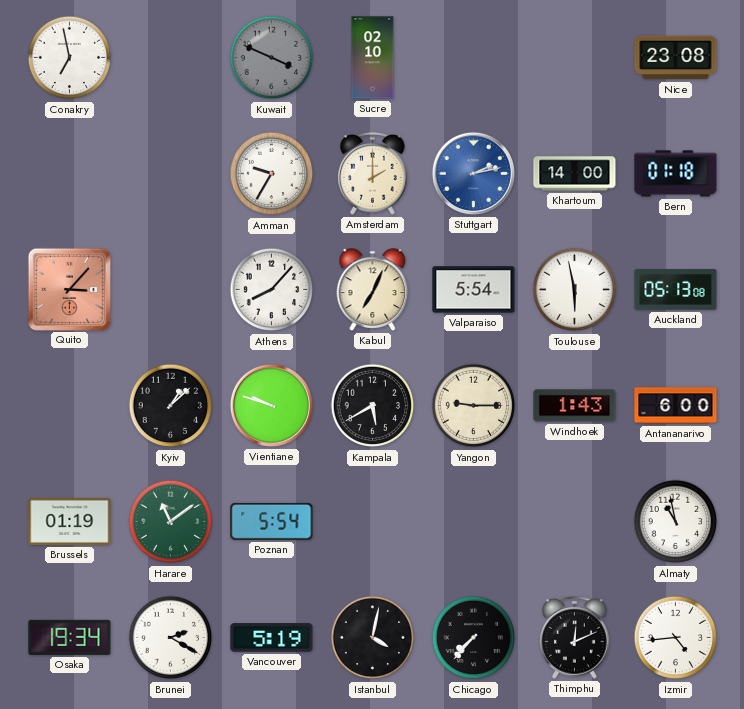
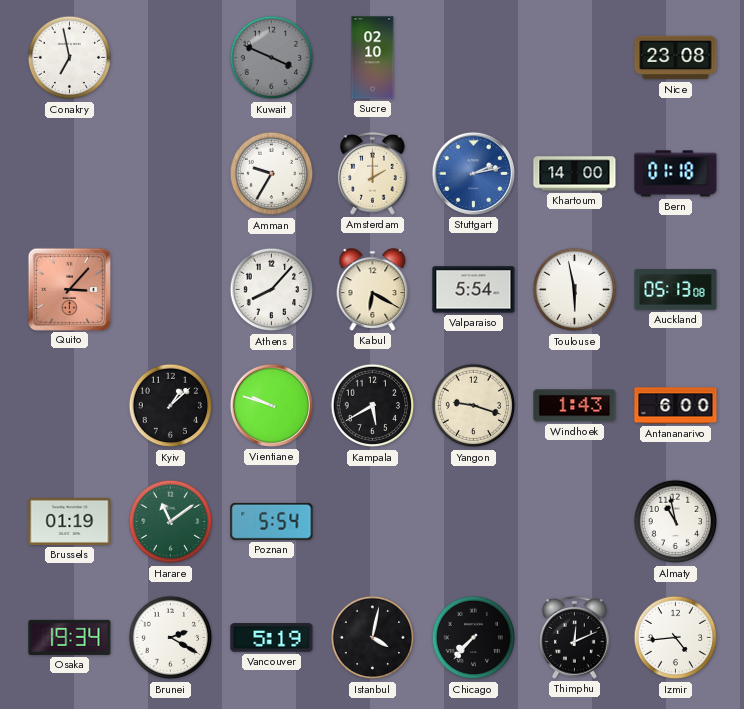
Kabul: 7:04 -> 6:20 (373, 290)
Yangon: 9:15 -> 9:18 (474, 406)
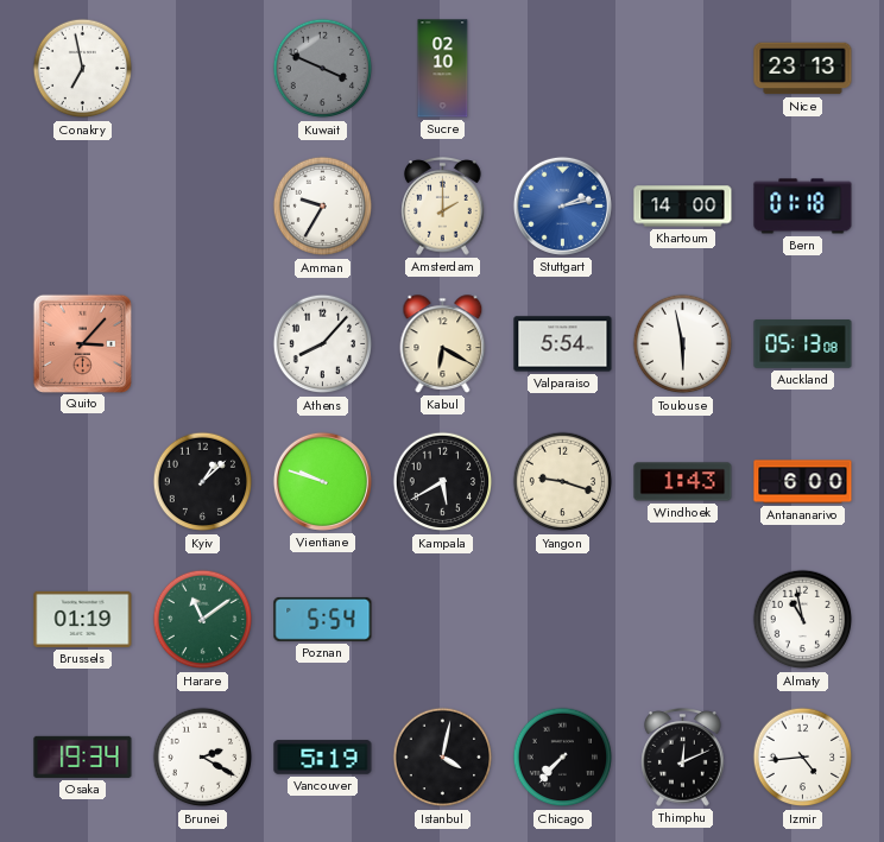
Nice: 23:08 -> 23:13 (803, 69)
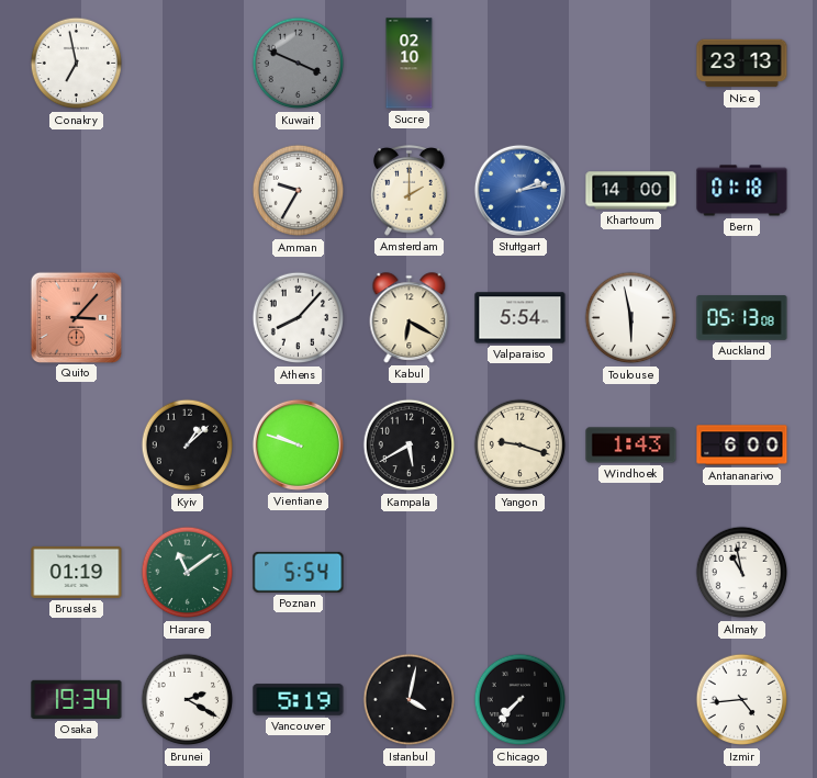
Thimphu: 12:11 -> none (683, 758)
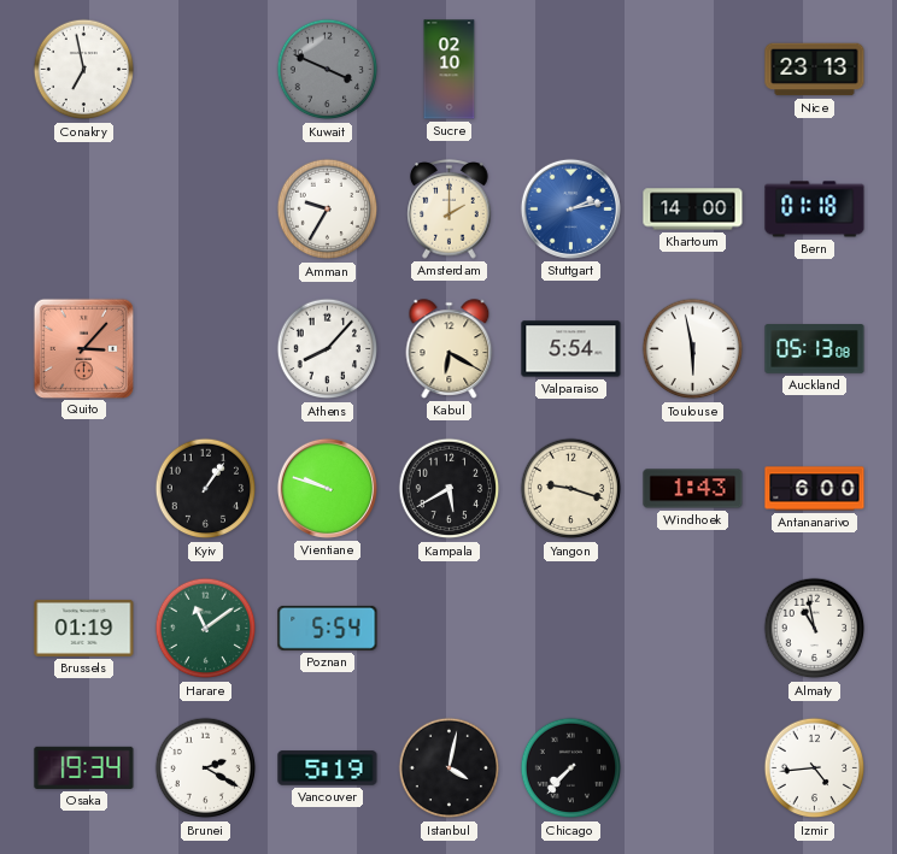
Kyiv: 1:08 -> 1:06 (206, 489)
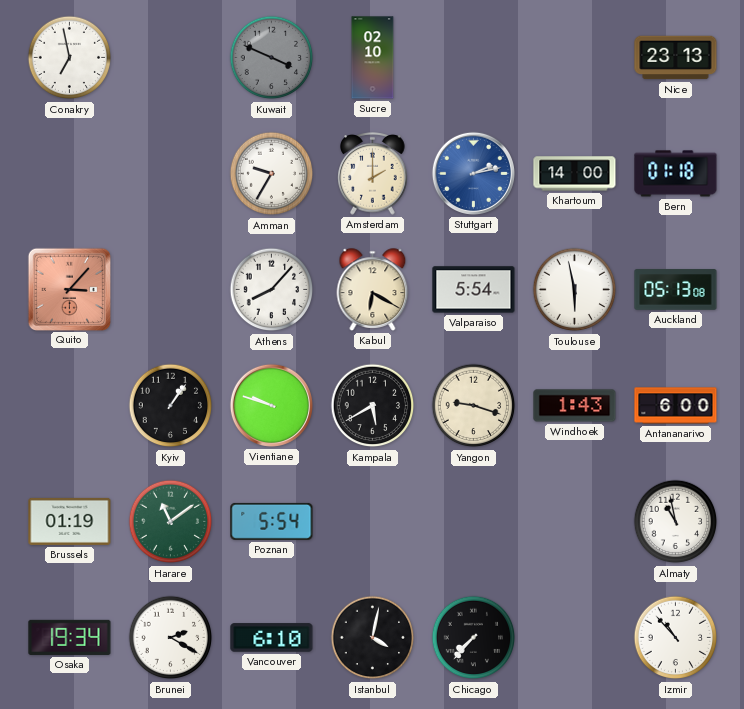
Vancouver: 5:19 -> 6:10 (272, 638)
Izmir: 4:44 -> 10:53 (676, 638)
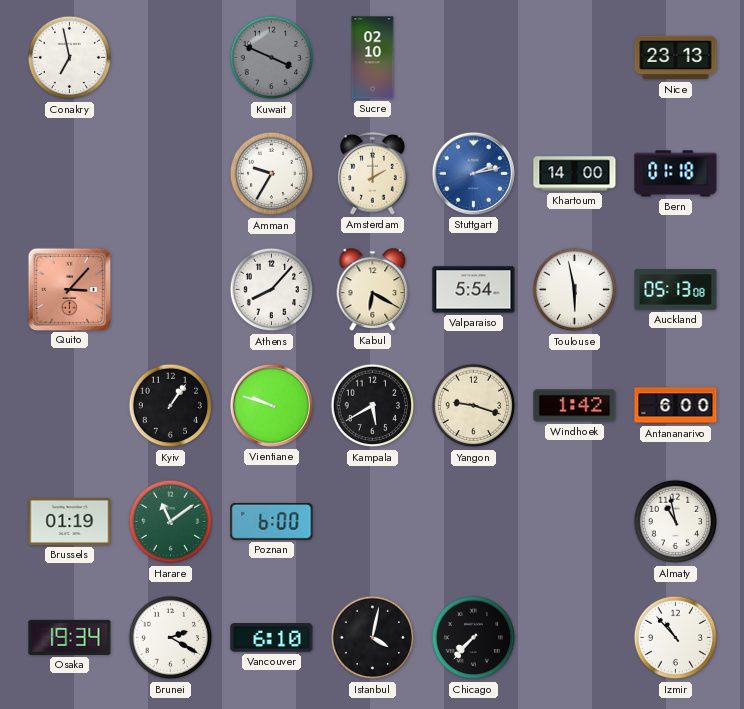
Windhoek: 1:43 -> 1:42 (575, 406)
Poznan: 5:54 -> 6:00 (272, 521)
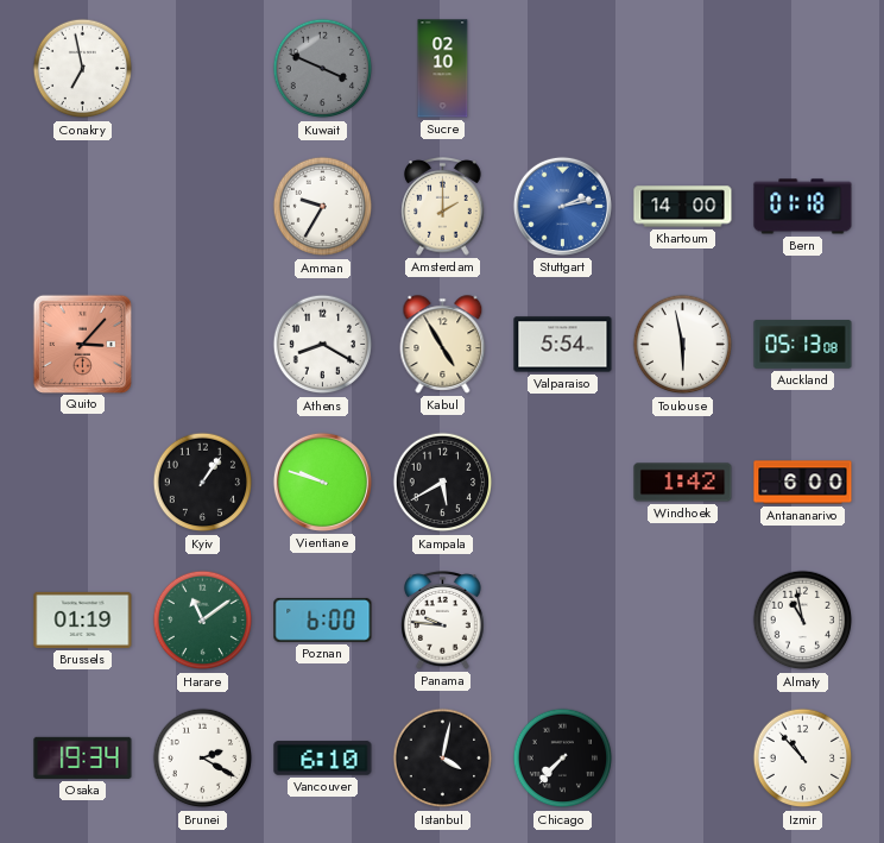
Nice: 23:13 -> none (676, 58)
Athens: 8:07 -> 8:20 (323, 345)
Kabul: 6:20 -> 4:55 (443, 345)
Yangon: 9:18 -> none (474, 406)
Panama: none -> 9:46 (443, 621)
